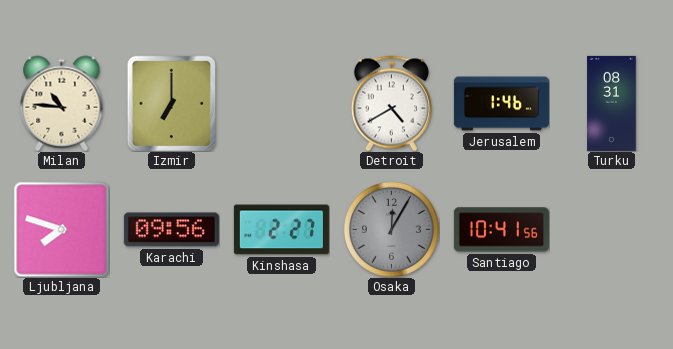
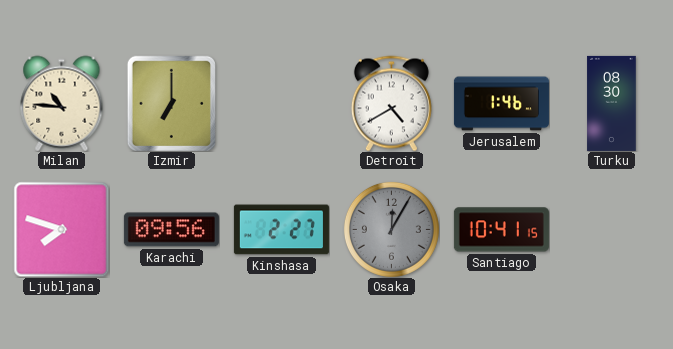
Turku: 08:31 -> 08:30 (612, 103)
Santiago: 10:41:56 -> 10:41:15 (501, 230)
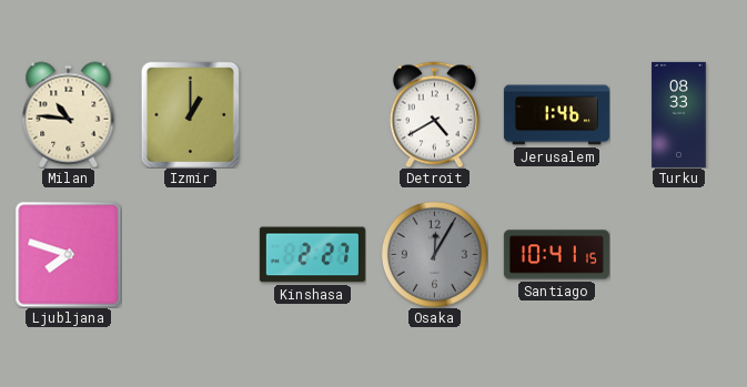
Izmir: 7:00 -> 1:00 (190, 114)
Turku: 08:30 -> 08:33 (679, 114)
Karachi: 09:56 -> none (171, 230)
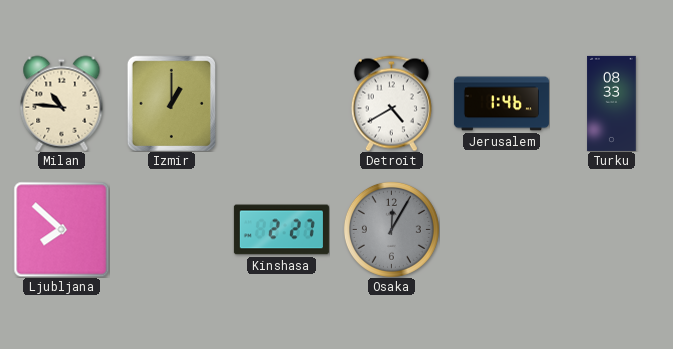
Ljubljana: 7:48 -> 7:52 (61, 229)
Santiago: 10:41 -> none (556, 255)
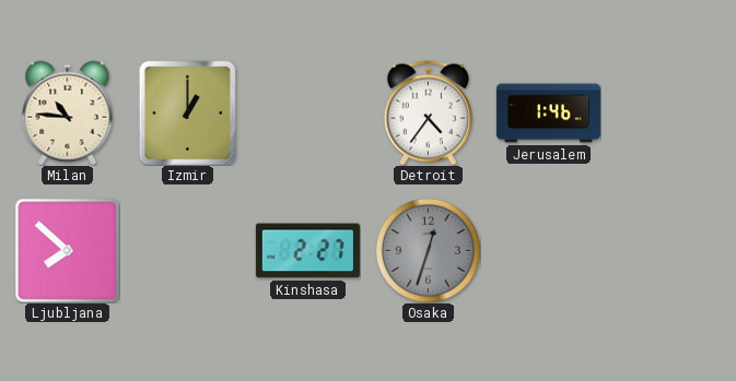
Detroit: 4:40 -> 4:36 (428, 112)
Turku: 08:33 -> none (612, 103)
Osaka: 12:05 -> 12:33 (428, 250)
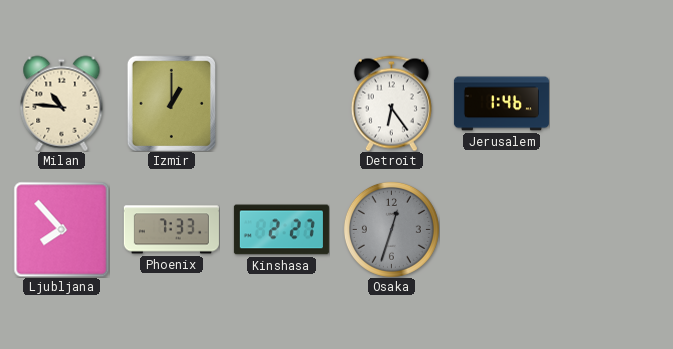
Detroit: 4:36 -> 6:24 (391, 103)
Ljubljana: 7:52 -> 7:53 (61, 229)
Phoenix: none -> 7:33 (171, 230)
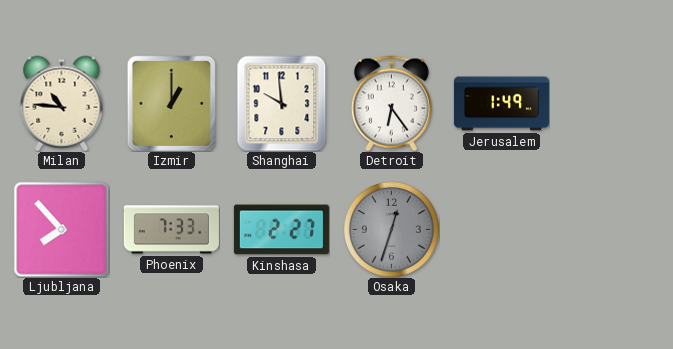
Shanghai: none -> 9:59 (282, 103)
Jerusalem: 1:46 -> 1:49 (501, 104)
